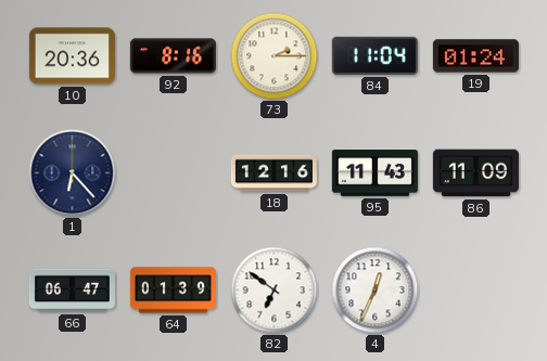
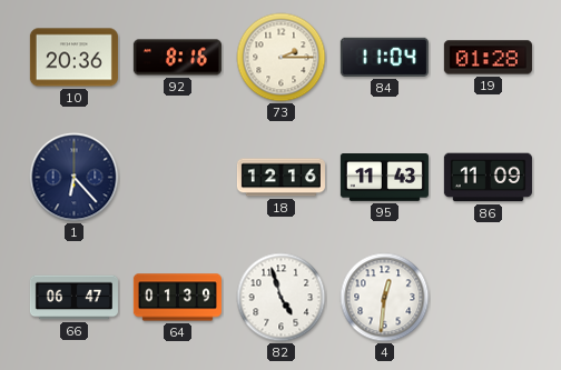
19: 01:24 -> 01:28 (488, 58)
82: 6:51 -> 4:57 (282, 298)
4: 12:34 -> 12:31 (385, 298)
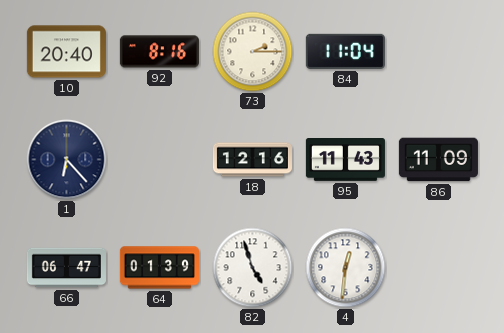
10: 20:36 -> 20:40 (66, 52)
19: 01:28 -> none (488, 58)
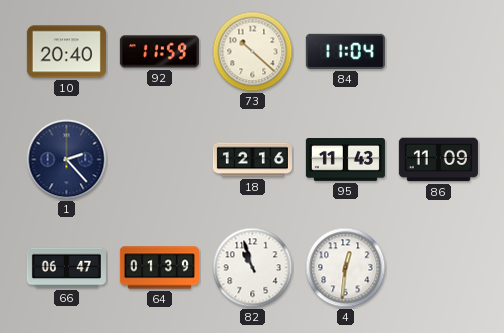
92: 8:16 -> 11:59 (159, 52)
73: 2:15 -> 10:22 (253, 52)
1: 6:23 -> 2:23 (67, 160)
82: 4:57 -> 10:57 (253, 268)
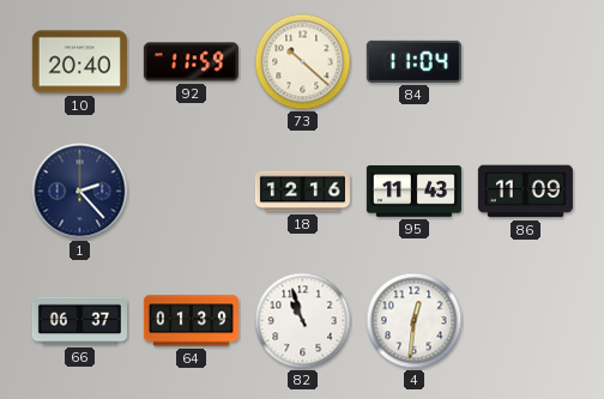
66: 06:47 -> 06:37 (79, 321)
